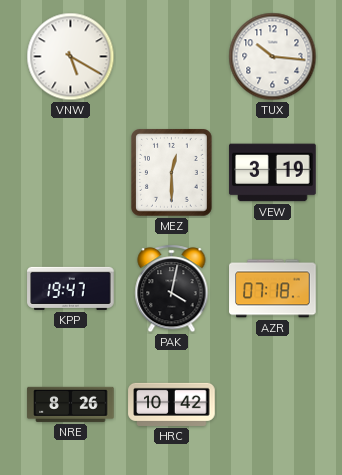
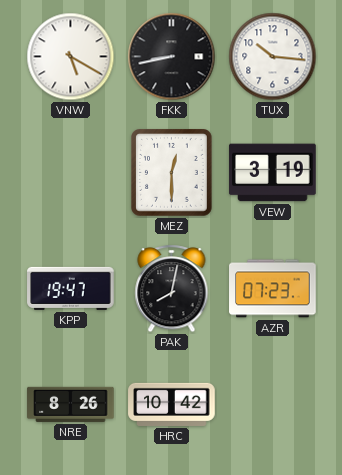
FKK: none -> 8:43 (172, 57)
PAK: 4:02 -> 8:02 (172, 289)
AZR: 07:18 -> 07:23 (273, 289)
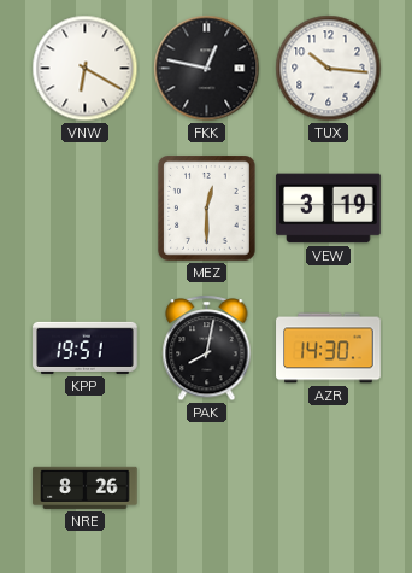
VNW: 5:20 -> 6:20 (86, 69)
FKK: 8:43 -> 12:47 (207, 69)
KPP: 19:47 -> 19:51 (86, 347)
AZR: 07:23 -> 14:30 (329, 349)
HRC: 10:42 -> none (172, 404)
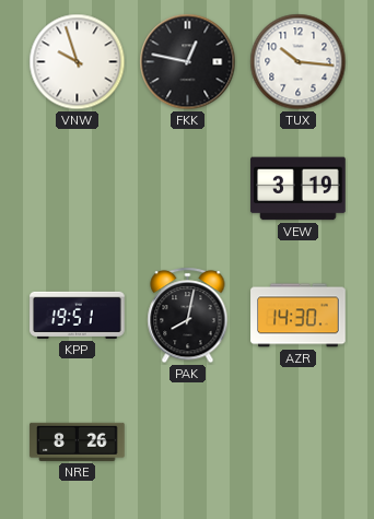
VNW: 6:20 -> 9:57 (78, 62)
MEZ: 12:30 -> none (207, 209)
